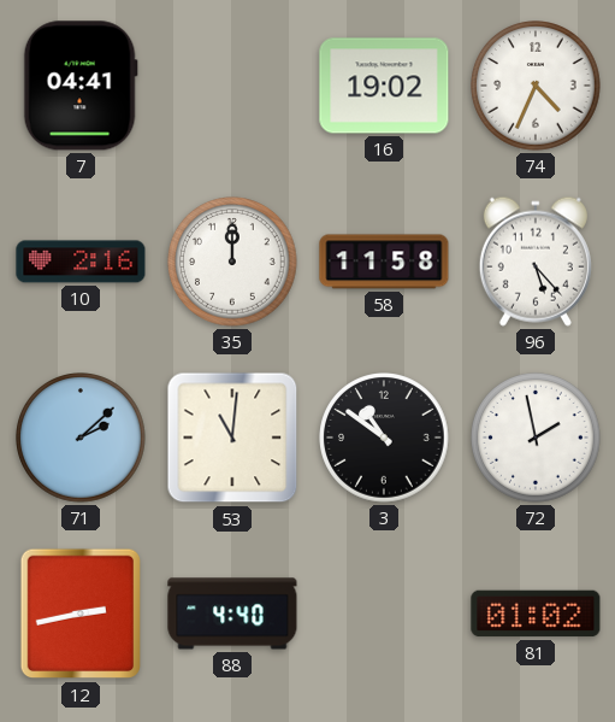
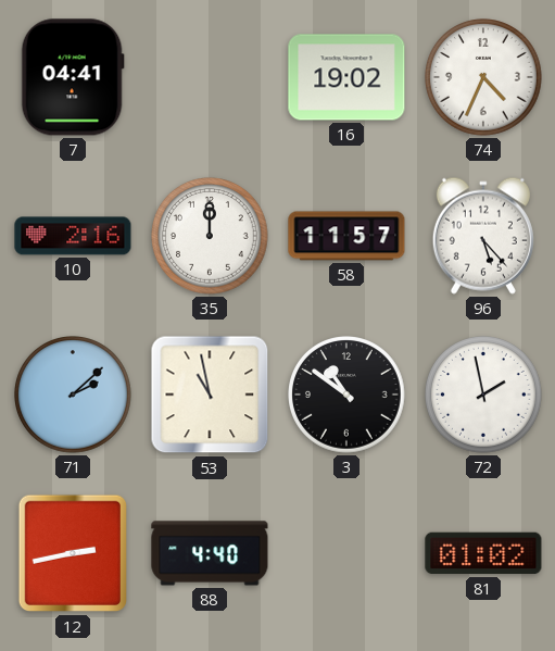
58: 11:58 -> 11:57 (346, 236)
53: 11:01 -> 10:58 (210, 395)
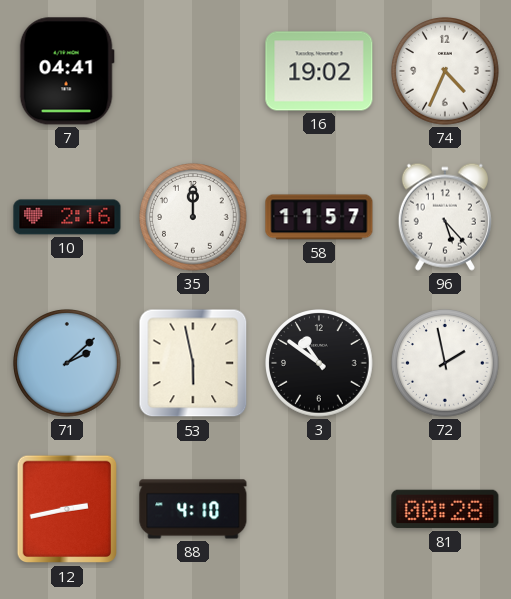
53: 10:58 -> 5:58 (193, 363)
88: 4:40 -> 4:10 (193, 509)
81: 01:02 -> 00:28 (445, 509)
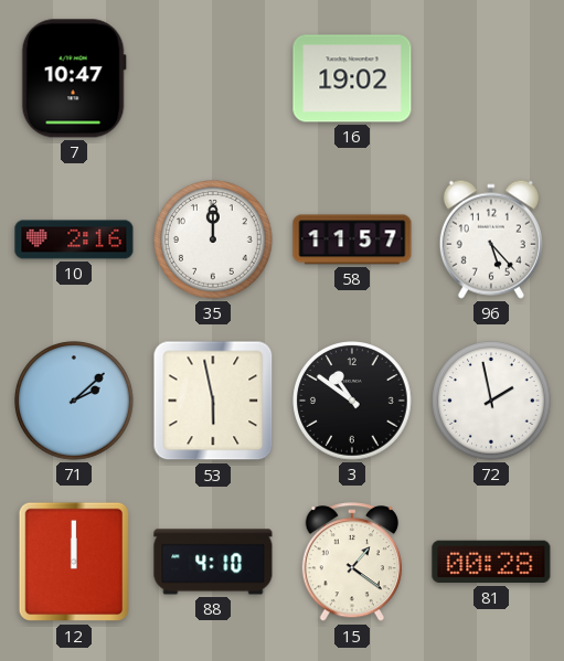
7: 04:41 -> 10:47 (74, 78)
74: 4:34 -> none (445, 71)
12: 2:43 -> 12:00 (73, 562)
15: none -> 1:21 (351, 563)
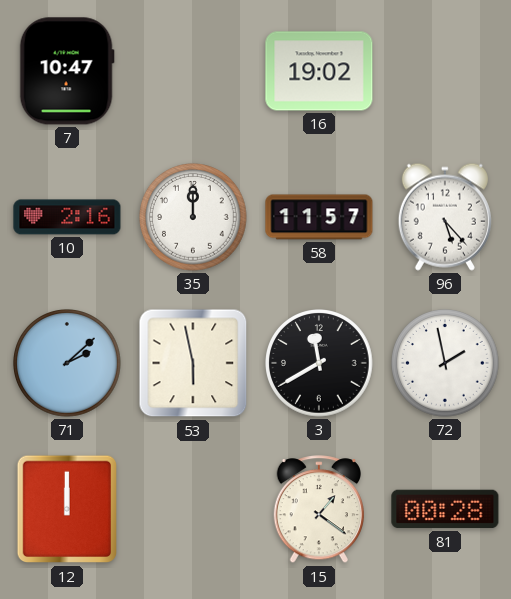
3: 10:51 -> 11:40 (319, 363)
88: 4:10 -> none (213, 562)
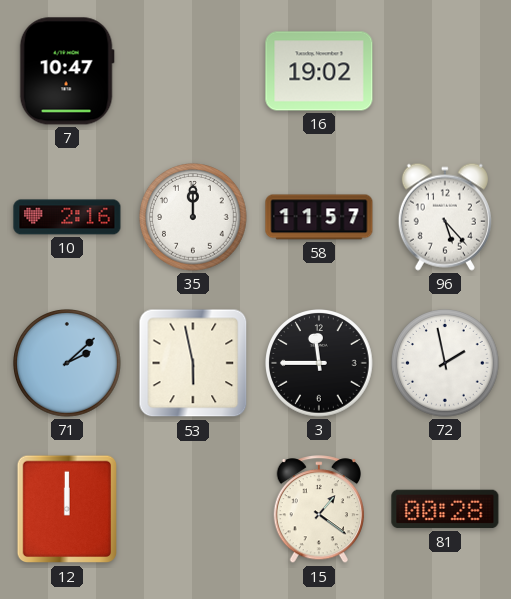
3: 11:40 -> 11:45 (319, 363)
